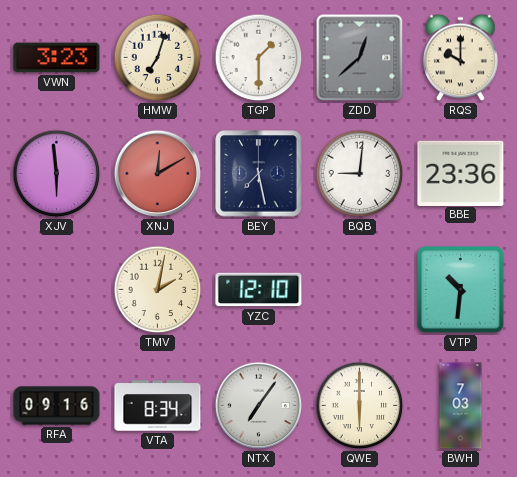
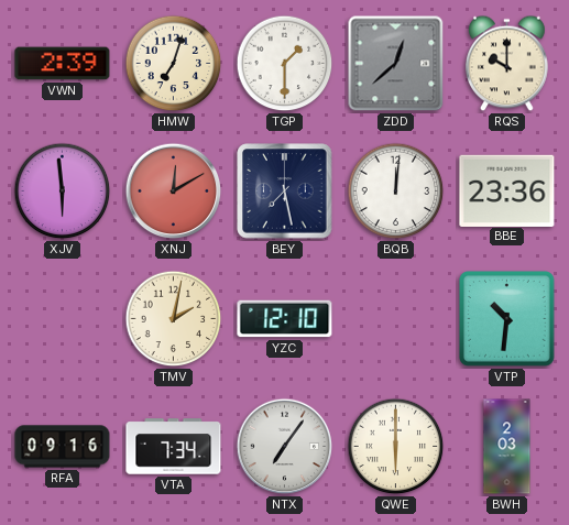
VWN: 3:23 -> 2:39 (63, 64)
BQB: 9:01 -> 12:01 (396, 192)
VTA: 8:34 -> 7:34 (174, 447)
BWH: 7:03 -> 2:03 (507, 447)
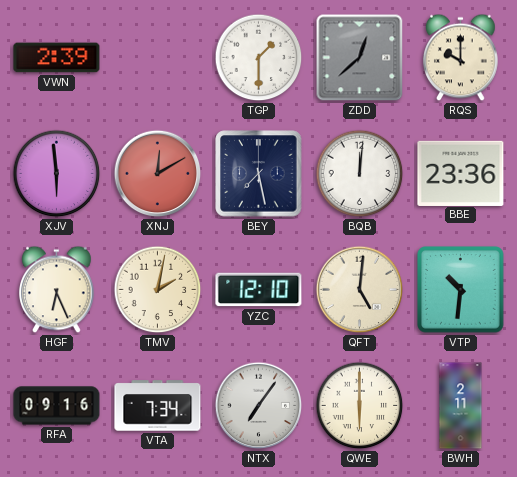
HMW: 7:03 -> none (174, 64)
HGF: none -> 6:26 (57, 290)
QFT: none -> 5:01 (360, 290)
BWH: 2:03 -> 2:11 (461, 406)
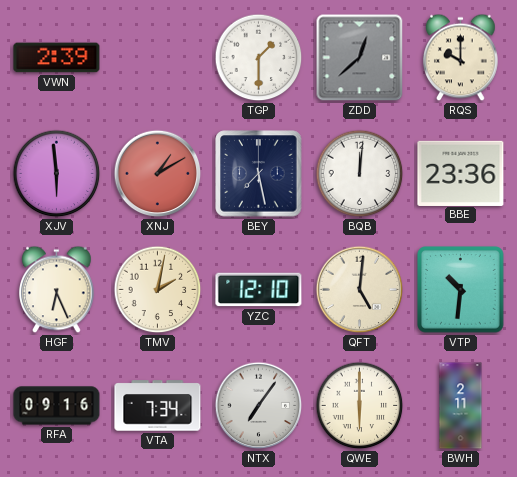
XNJ: 12:10 -> 1:10 (158, 174)
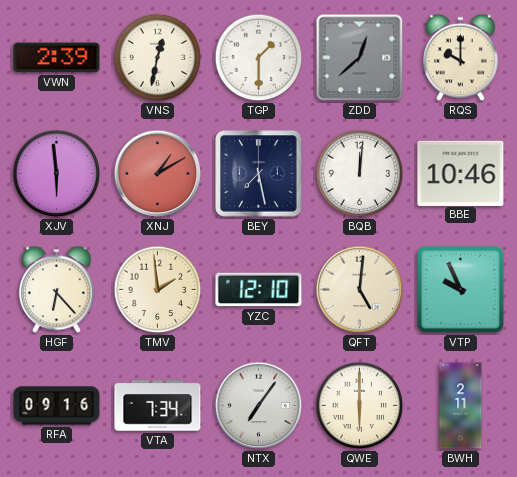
VNS: none -> 12:32 (158, 58)
BBE: 23:36 -> 10:46 (461, 173)
HGF: 6:26 -> 6:23 (57, 290)
TMV: 2:02 -> 1:59 (158, 290)
VTP: 10:31 -> 9:56 (461, 290)
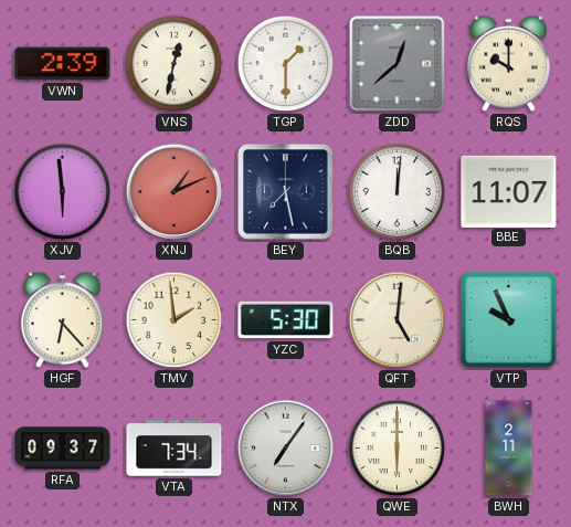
XNJ: 1:10 -> 1:11 (175, 192)
BBE: 10:46 -> 11:07 (509, 191)
YZC: 12:10 -> 5:30 (286, 320)
RFA: 09:16 -> 09:37 (63, 449)
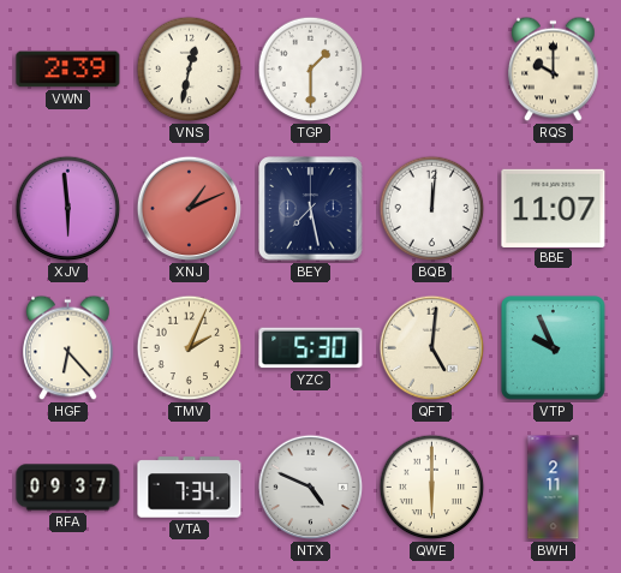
ZDD: 12:38 -> none (398, 64)
TMV: 1:59 -> 2:04 (190, 348)
NTX: 7:06 -> 4:49 (311, 488)
